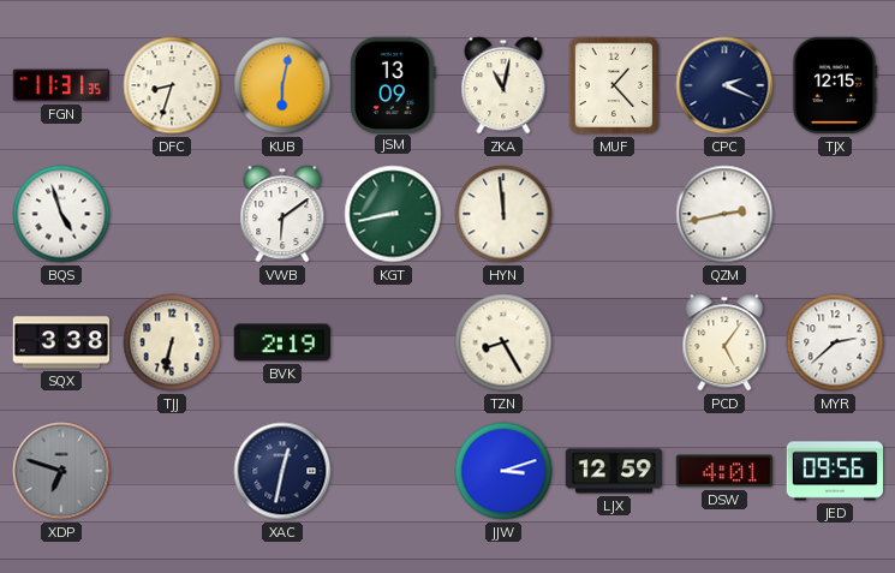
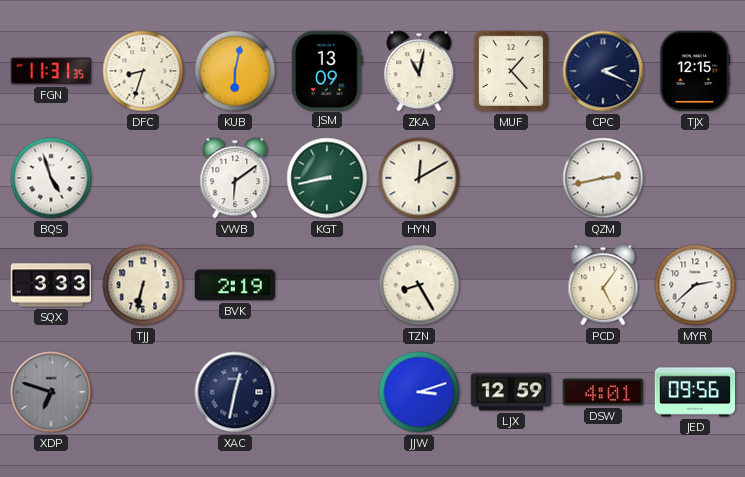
HYN: 11:59 -> 12:10 (419, 178)
SQX: 3:38 -> 3:33 (51, 285)
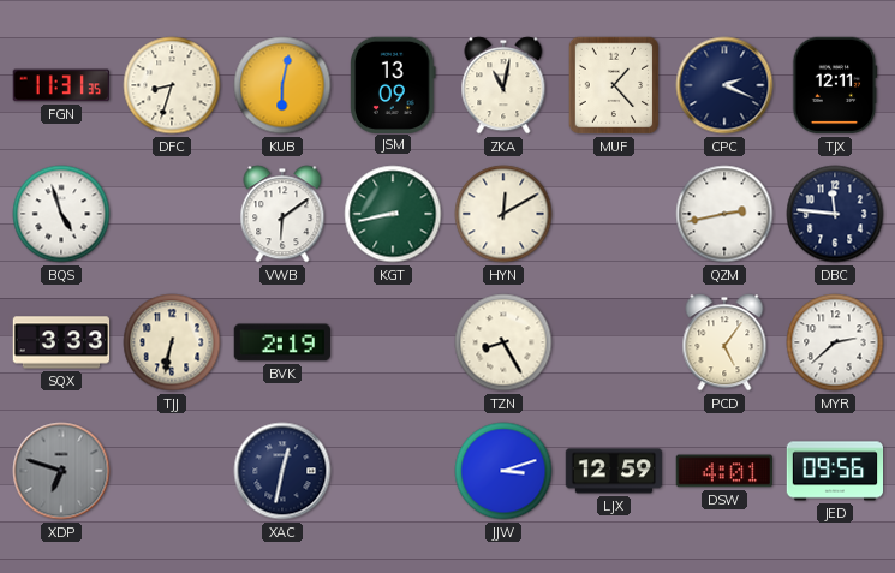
TJX: 12:15 -> 12:11 (835, 85)
DBC: none -> 11:46 (835, 214)
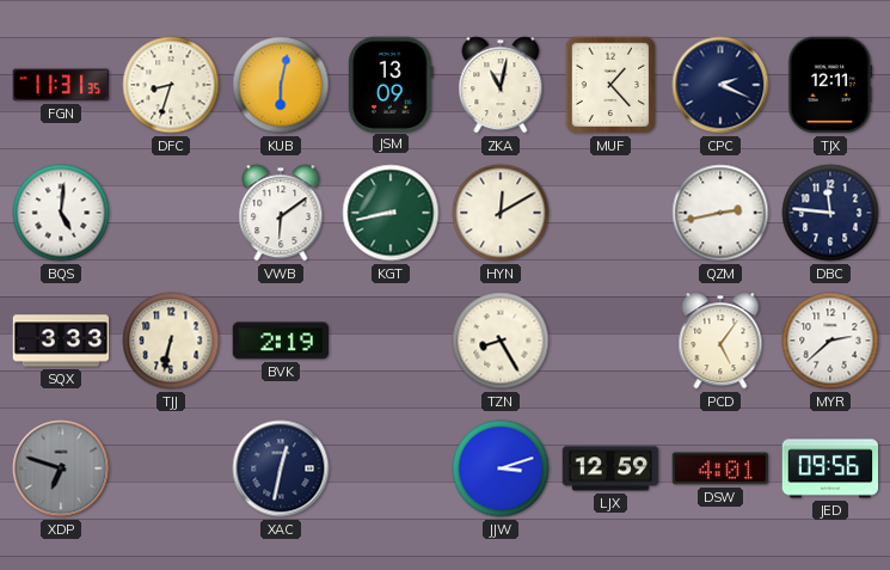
BQS: 4:57 -> 5:01 (61, 213)
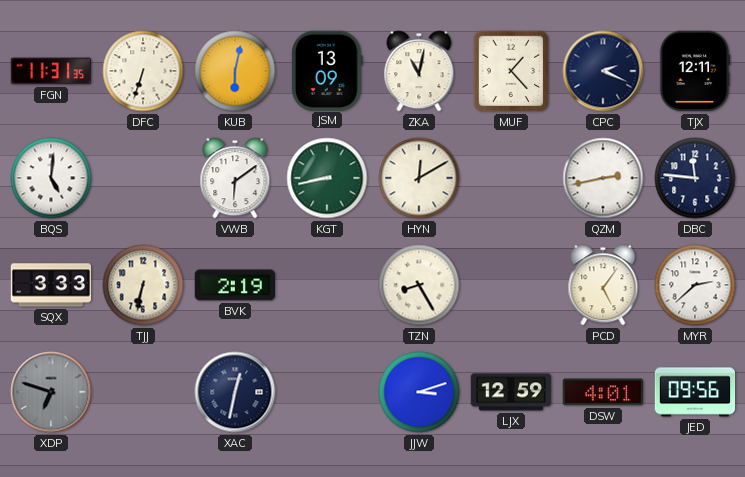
DFC: 8:33 -> 6:33 (143, 71)
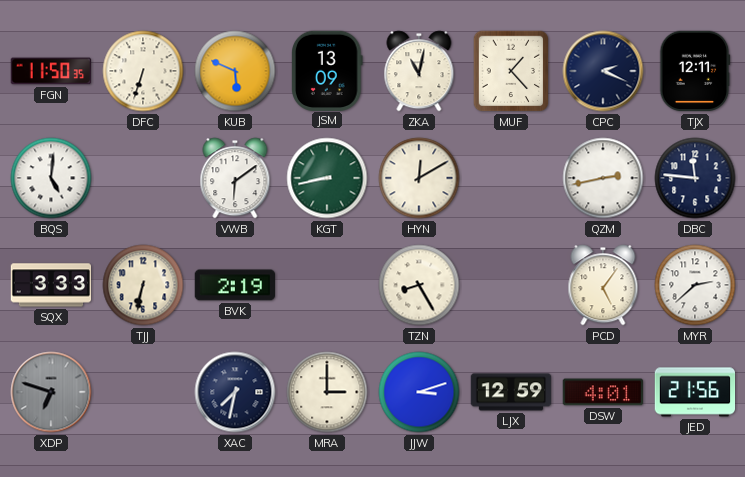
FGN: 11:31 -> 11:50 (50, 71)
KUB: 6:02 -> 5:49 (235, 71)
XAC: 12:32 -> 7:32 (235, 392)
MRA: none -> 3:00 (327, 392)
JED: 09:56 -> 21:56 (695, 392)
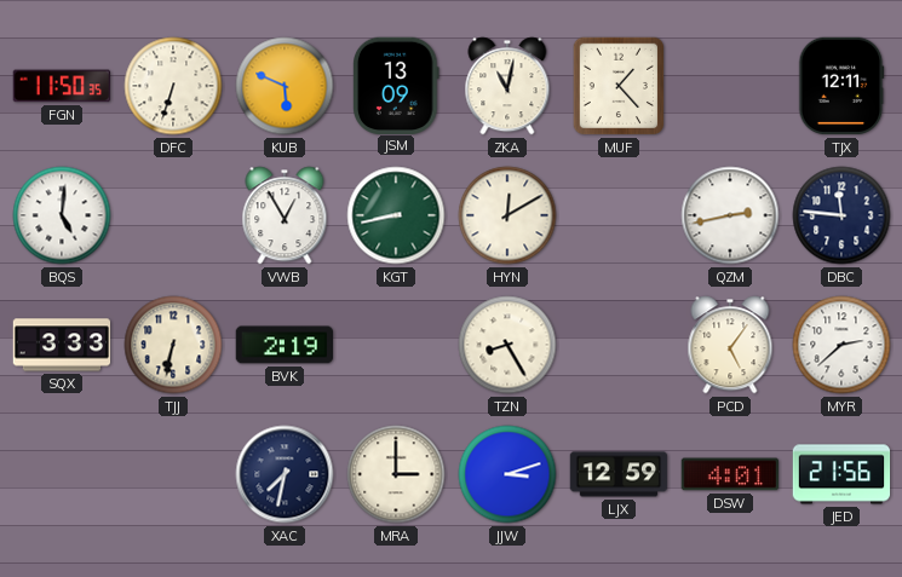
CPC: 2:19 -> none (603, 71)
VWB: 6:09 -> 12:55 (285, 215)
XDP: 6:48 -> none (51, 392)
